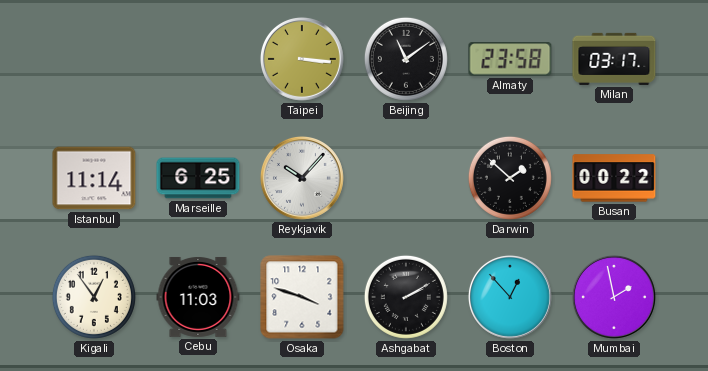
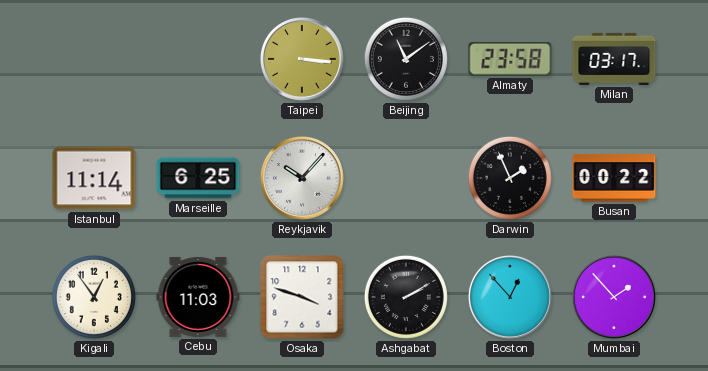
Darwin: 1:52 -> 1:56 (510, 178)
Mumbai: 1:58 -> 1:53 (614, 297)
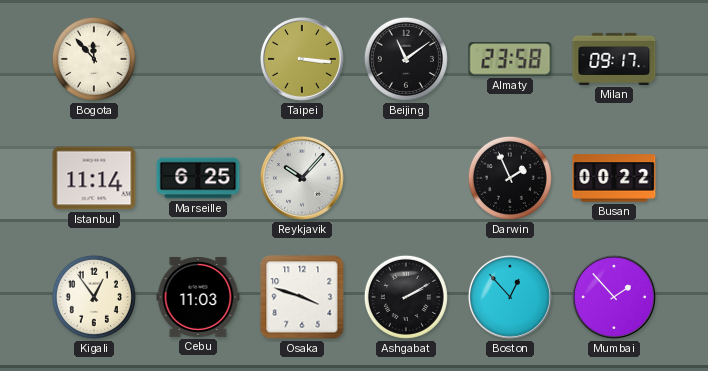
Bogota: none -> 11:53 (94, 59)
Milan: 03:17 -> 09:17 (614, 59)
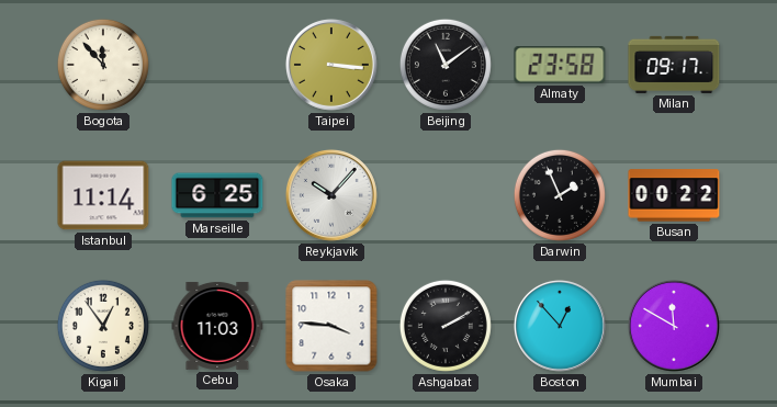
Osaka: 3:48 -> 3:46 (331, 326)
Mumbai: 1:53 -> 11:50 (674, 326)
